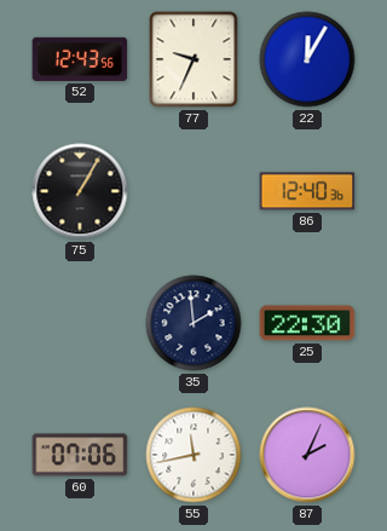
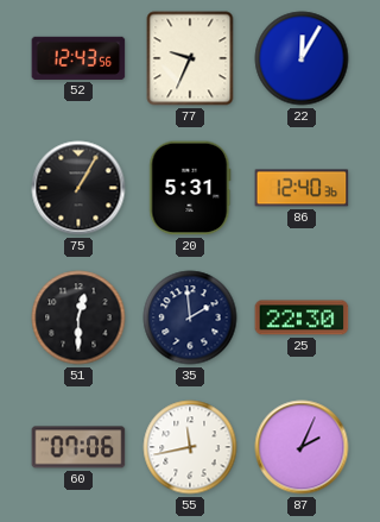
20: none -> 5:31 (190, 188)
51: none -> 12:30 (78, 317)
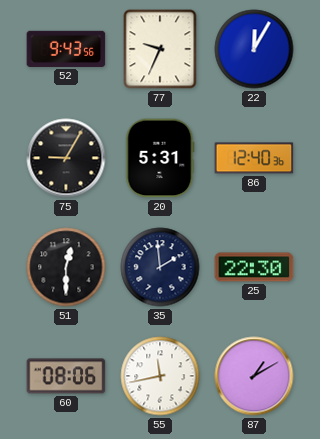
52: 12:43 -> 9:43 (66, 49)
75: 1:05 -> 9:05 (66, 158)
60: 07:06 -> 08:06 (66, 376)
87: 2:04 -> 1:10 (254, 376)
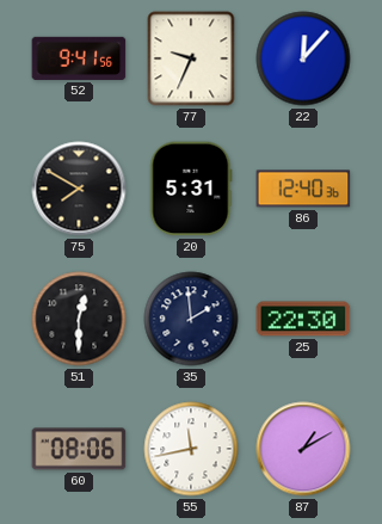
52: 9:43 -> 9:41 (79, 58)
22: 12:05 -> 12:07 (303, 58)
75: 9:05 -> 7:50 (79, 189)
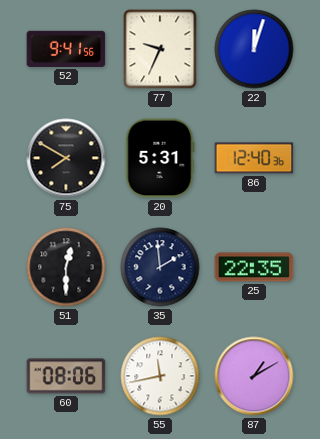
22: 12:07 -> 12:03 (254, 49)
25: 22:30 -> 22:35 (254, 267)
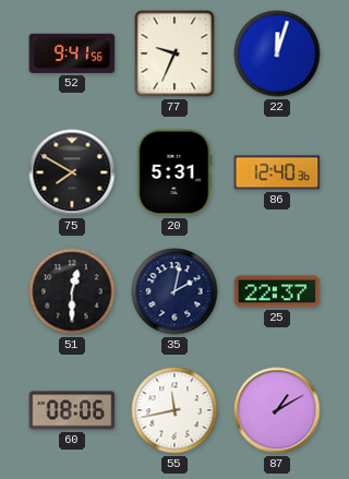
35: 1:59 -> 2:02 (174, 291)
25: 22:35 -> 22:37 (277, 291)
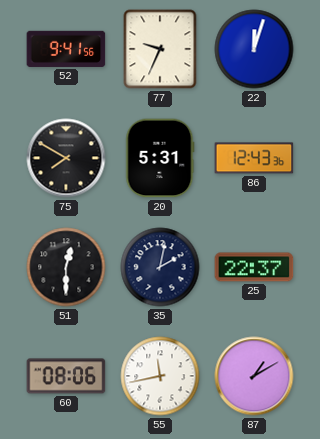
86: 12:40 -> 12:43 (254, 158)
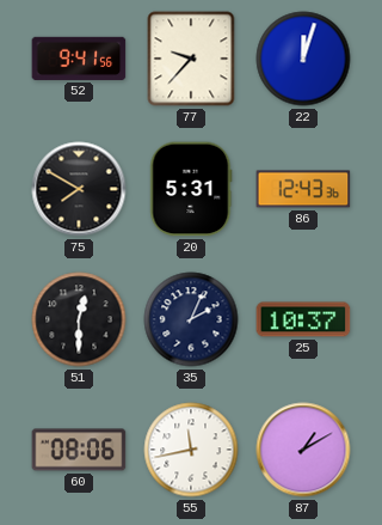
77: 9:34 -> 9:37 (191, 59)
35: 2:02 -> 2:04 (191, 319)
25: 22:37 -> 10:37 (303, 319)
